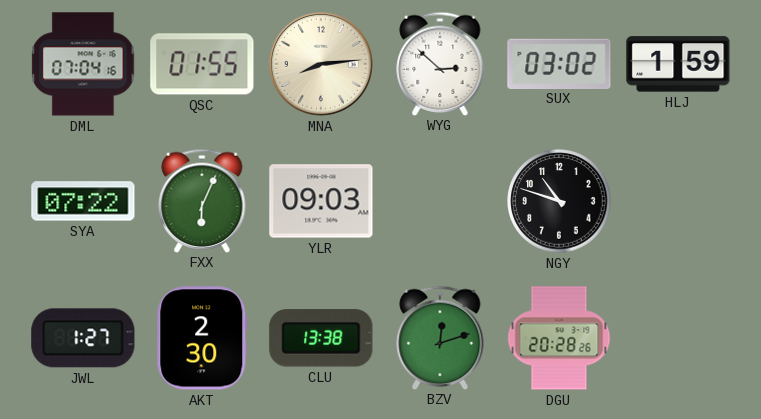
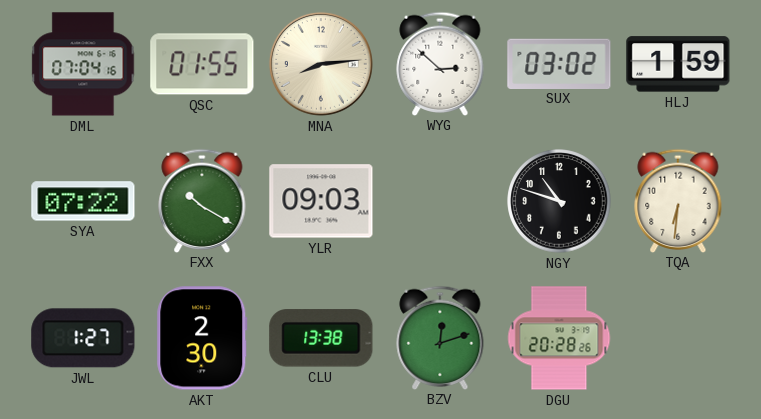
FXX: 6:04 -> 10:20 (202, 200)
TQA: none -> 6:31 (678, 200)
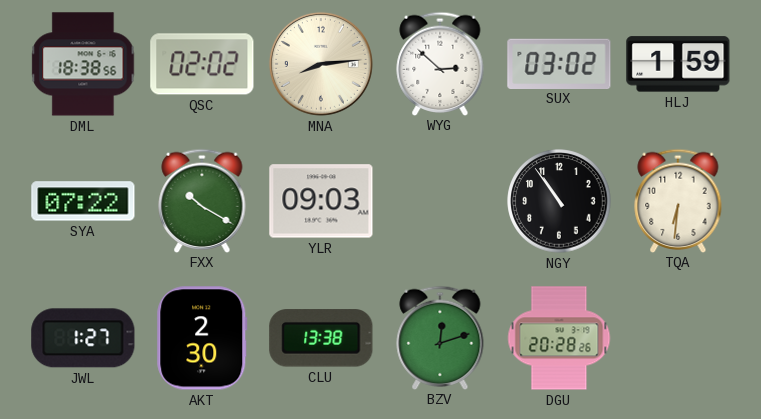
DML: 07:04 -> 18:38 (83, 64)
QSC: 01:55 -> 02:02 (202, 64)
NGY: 10:48 -> 10:54 (559, 201)
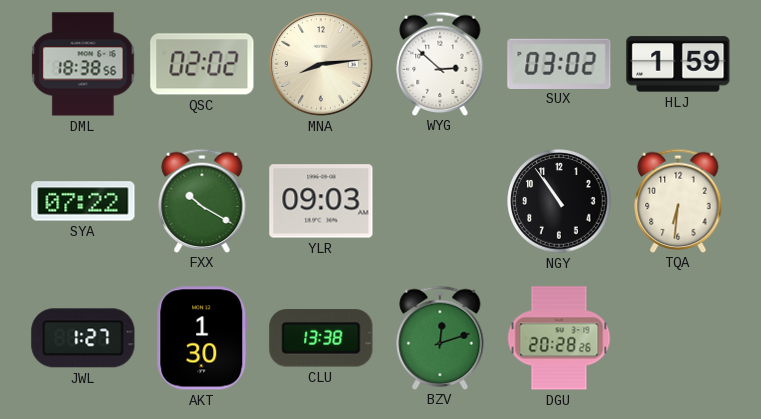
AKT: 2:30 -> 1:30 (202, 338)
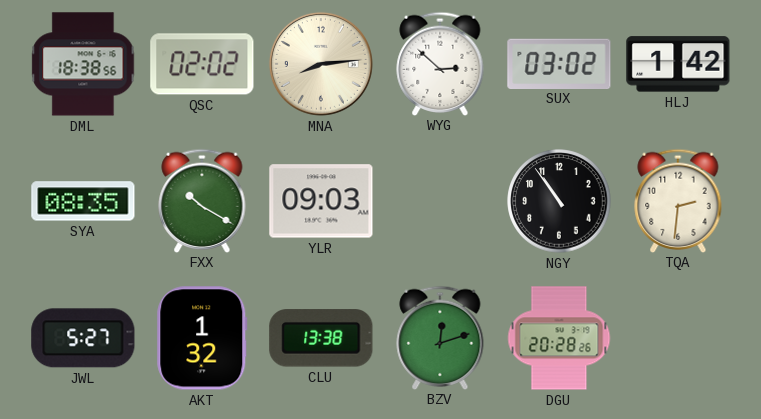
HLJ: 1:59 -> 1:42 (678, 64)
SYA: 07:22 -> 08:35 (83, 201)
TQA: 6:31 -> 2:31 (678, 200)
JWL: 1:27 -> 5:27 (83, 338)
AKT: 1:30 -> 1:32 (202, 338)
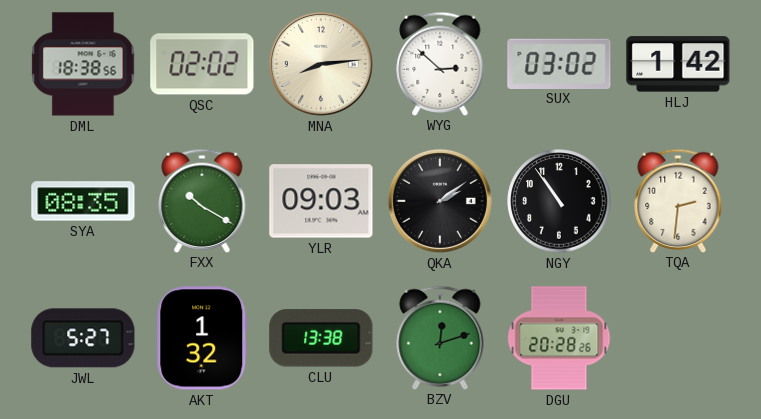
QKA: none -> 2:09 (440, 201)
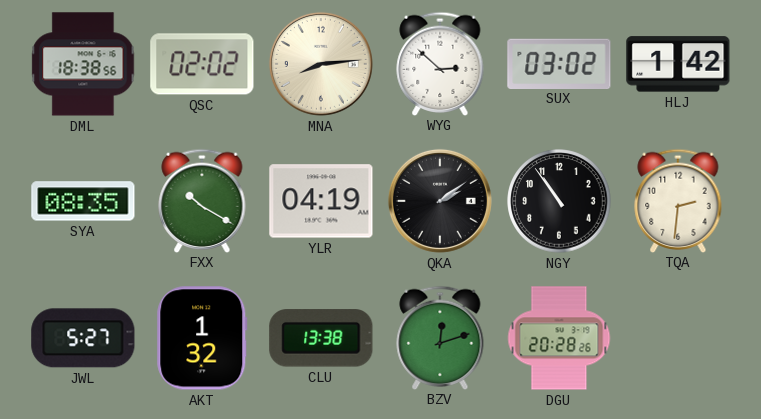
YLR: 09:03 -> 04:19 (321, 201)
